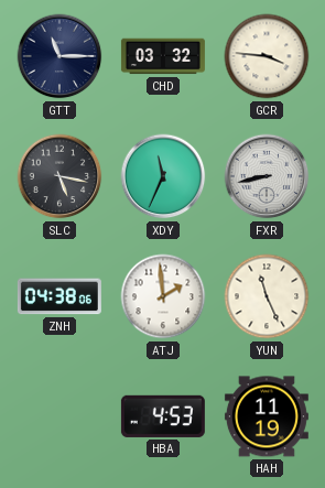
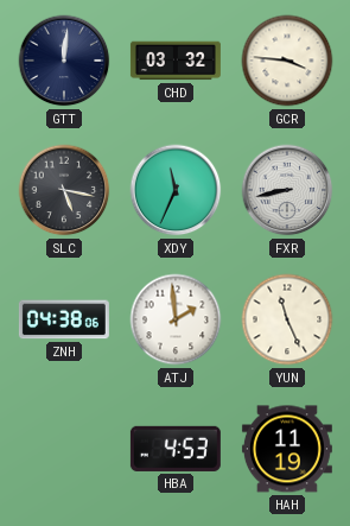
GTT: 11:15 -> 12:01 (64, 61)
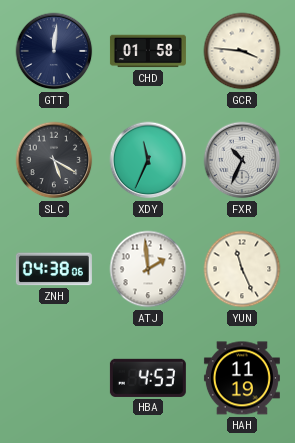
CHD: 03:32 -> 01:58 (148, 51)
SLC: 5:17 -> 5:20 (54, 160)
FXR: 8:43 -> 10:34 (242, 160)
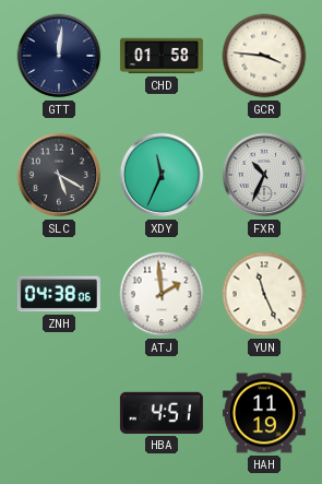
HBA: 4:53 -> 4:51 (162, 413)
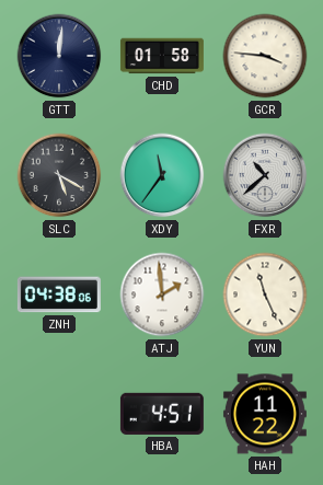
XDY: 11:34 -> 11:36 (162, 175)
FXR: 10:34 -> 10:38 (265, 175)
HAH: 11:19 -> 11:22 (265, 414)
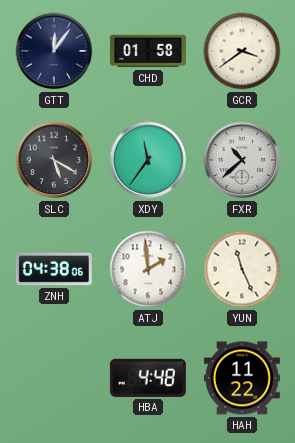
GTT: 12:01 -> 12:06 (54, 51)
GCR: 3:46 -> 3:39 (242, 51)
HBA: 4:51 -> 4:48 (148, 378)
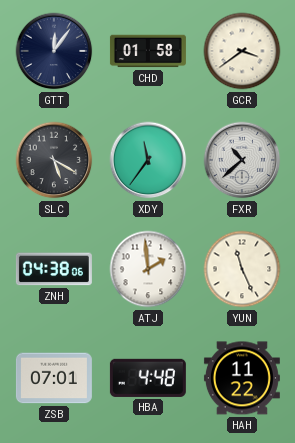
ZSB: none -> 07:01 (54, 378)
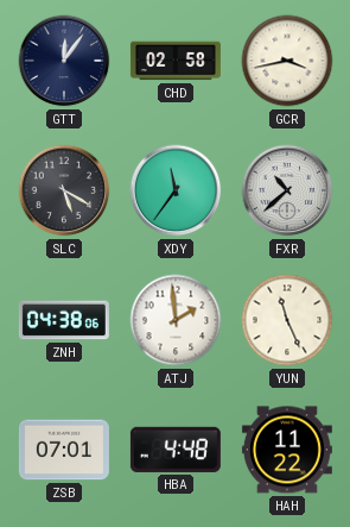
CHD: 01:58 -> 02:58 (176, 61)
GCR: 3:39 -> 3:43 (287, 61)
